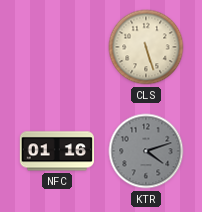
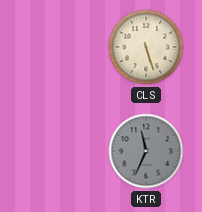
NFC: 01:16 -> none (57, 151)
KTR: 4:12 -> 11:34 (146, 151)
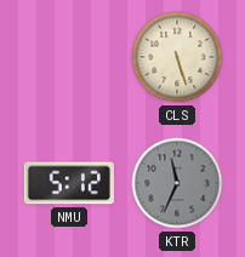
NMU: none -> 5:12 (68, 183)
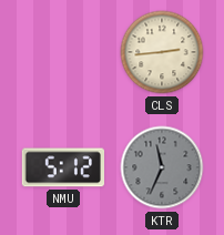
CLS: 5:27 -> 2:44 (162, 52)
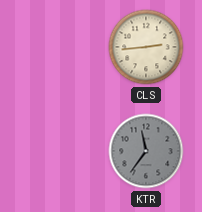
NMU: 5:12 -> none (62, 167)
KTR: 11:34 -> 11:36 (146, 151)
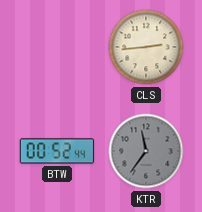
BTW: none -> 00:52 (57, 151)
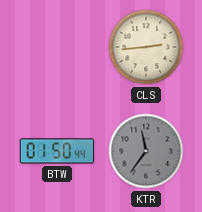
BTW: 00:52 -> 01:50 (57, 151)
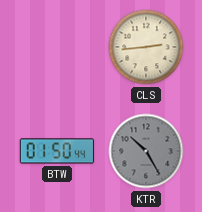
KTR: 11:36 -> 10:25 (146, 151)
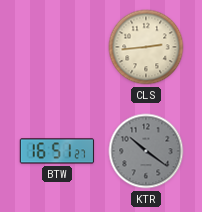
BTW: 01:50 -> 16:51 (57, 151)
KTR: 10:25 -> 10:21 (146, 151)
